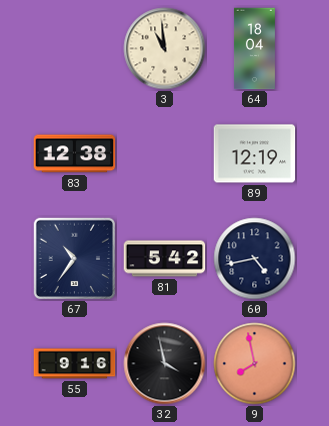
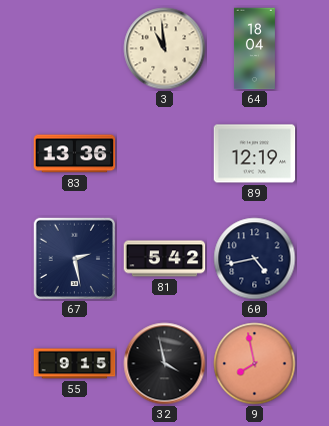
83: 12:38 -> 13:36 (75, 154)
67: 10:36 -> 2:28 (74, 258)
55: 9:16 -> 9:15 (75, 364)
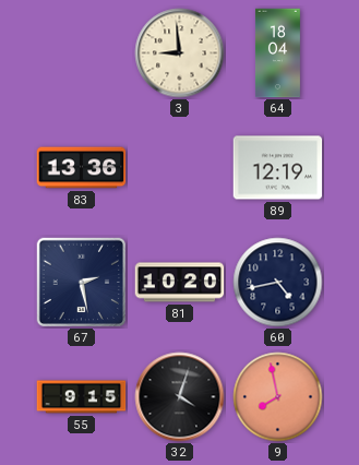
3: 10:59 -> 8:59 (180, 53)
81: 5:42 -> 10:20 (180, 283)
32: 3:58 -> 4:03 (180, 397)
